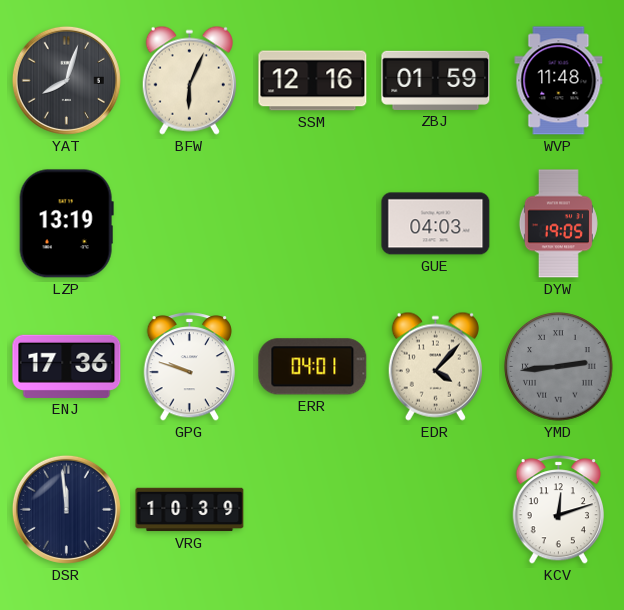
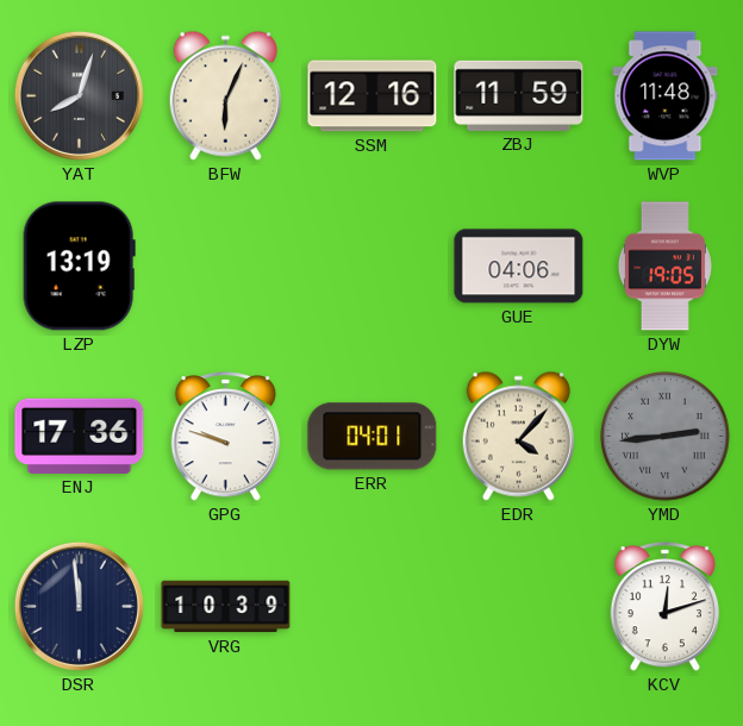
ZBJ: 01:59 -> 11:59 (519, 95)
GUE: 04:03 -> 04:06 (519, 267)
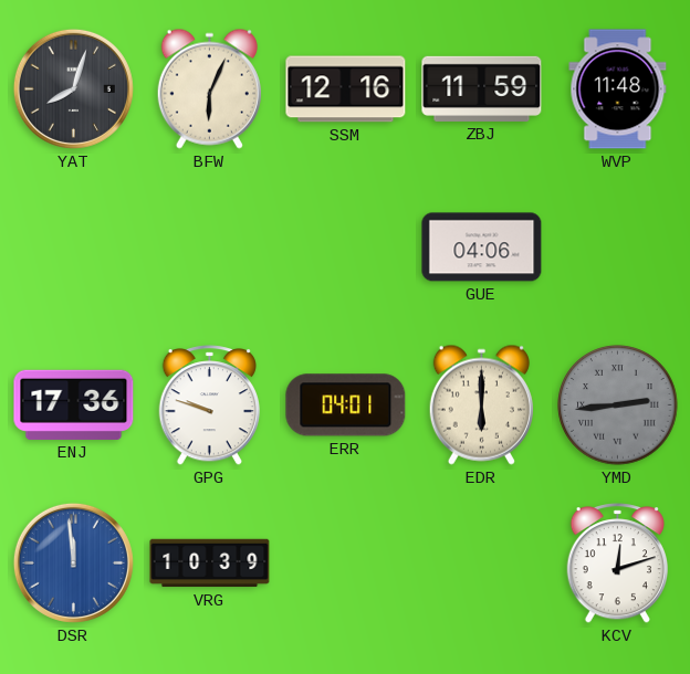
LZP: 13:19 -> none (79, 267)
DYW: 19:05 -> none (664, 267)
EDR: 4:07 -> 6:00 (481, 404)
DSR dial: navy -> blue (73, 562)
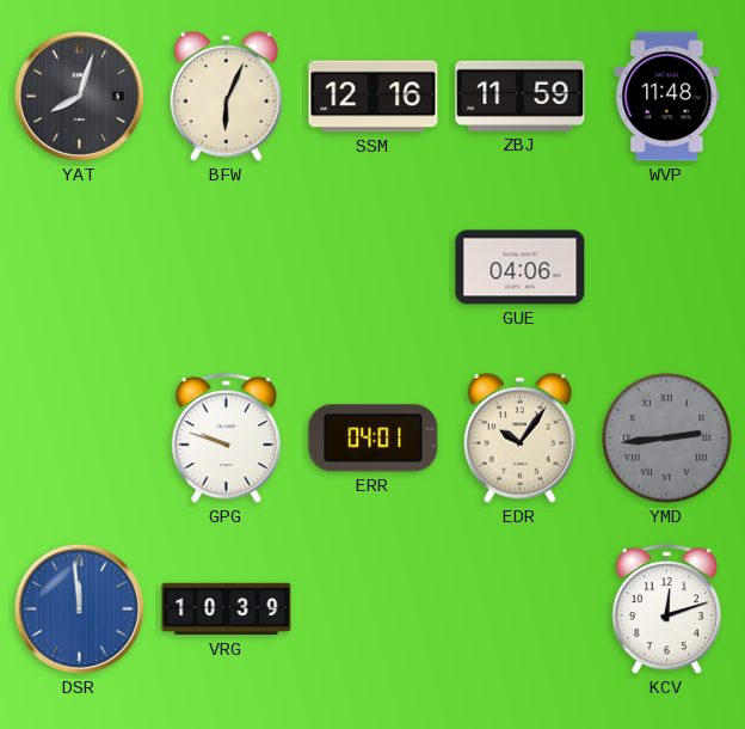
ENJ: 17:36 -> none (74, 404)
EDR: 6:00 -> 10:06 (519, 437)
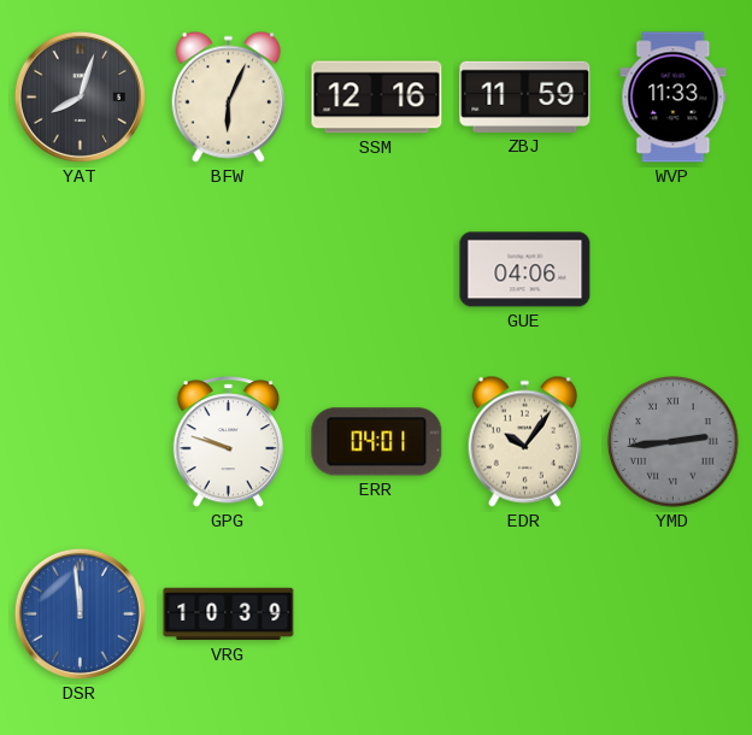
WVP: 11:48 -> 11:33 (674, 98)
KCV: 12:12 -> none (666, 609)
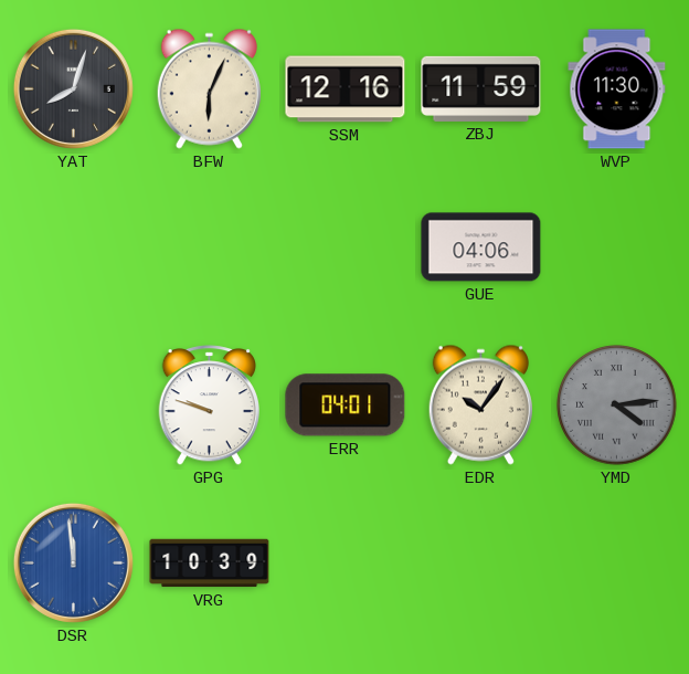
WVP: 11:33 -> 11:30 (617, 89)
YMD: 2:44 -> 4:14 (617, 406)
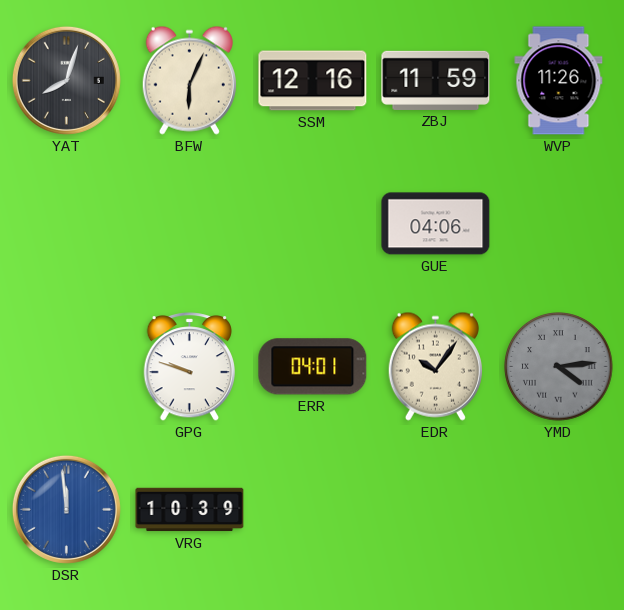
WVP: 11:30 -> 11:26 (559, 81)
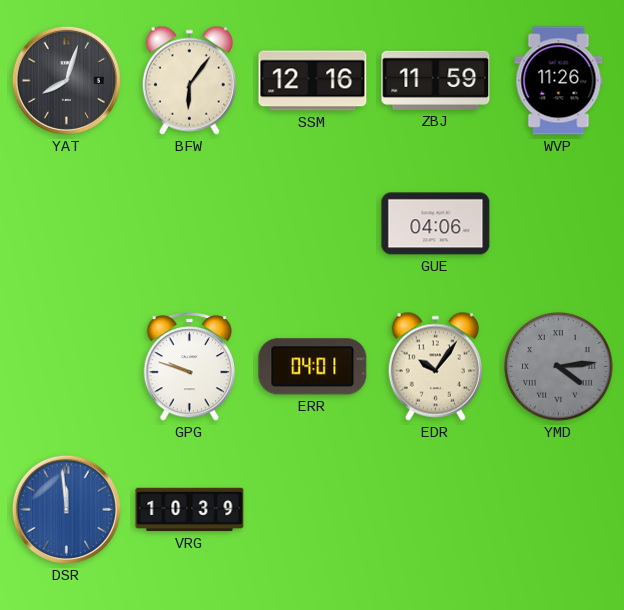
BFW: 6:04 -> 6:06 (189, 80)
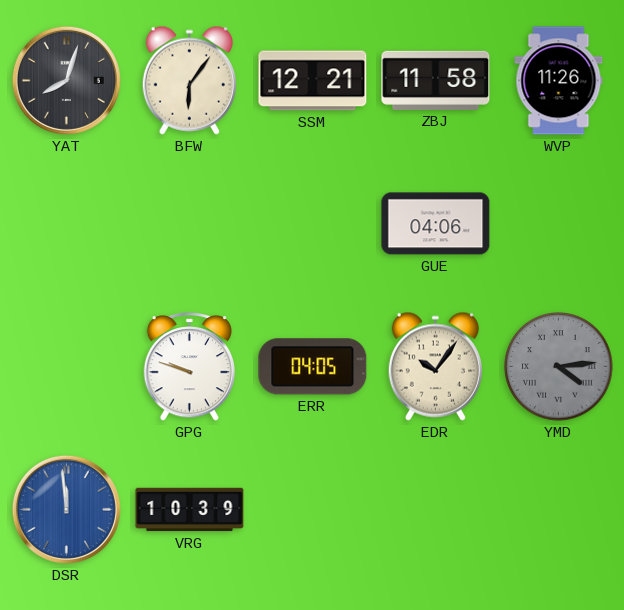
SSM: 12:16 -> 12:21 (313, 81)
ZBJ: 11:59 -> 11:58 (436, 80)
ERR: 04:01 -> 04:05 (313, 367)
